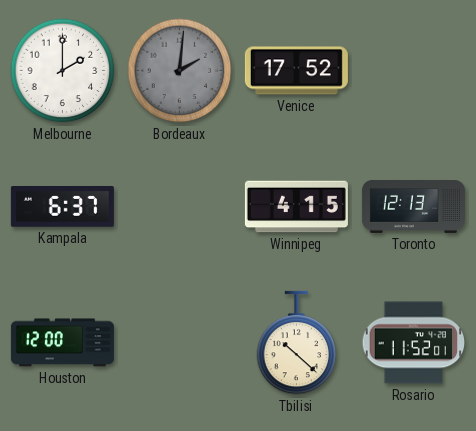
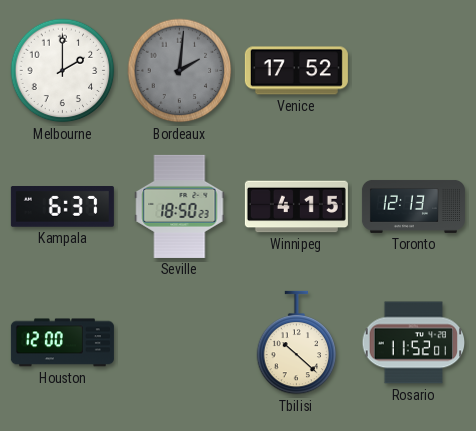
Seville: none -> 18:50 (180, 206)
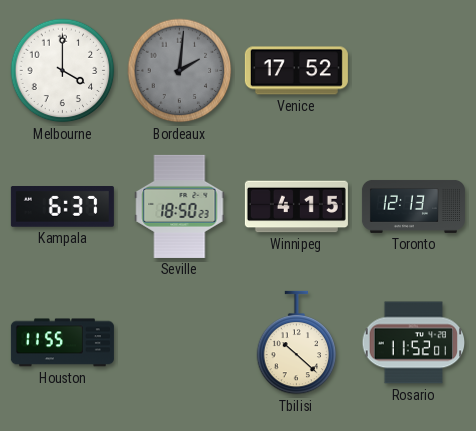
Melbourne: 2:00 -> 4:00 (63, 71)
Houston: 12:00 -> 11:55 (62, 343)
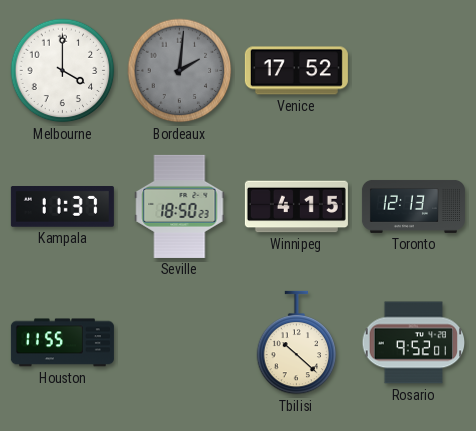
Kampala: 6:37 -> 11:37 (62, 207)
Rosario: 11:52 -> 9:52 (414, 343)
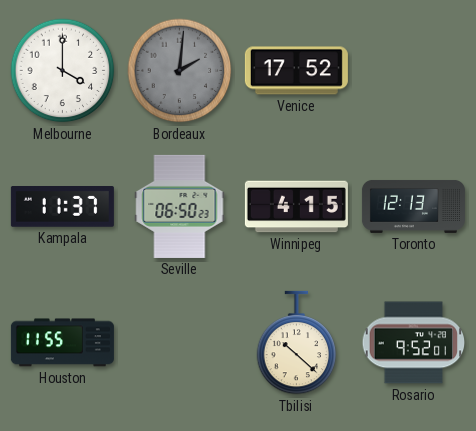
Seville: 18:50 -> 06:50 (180, 206)
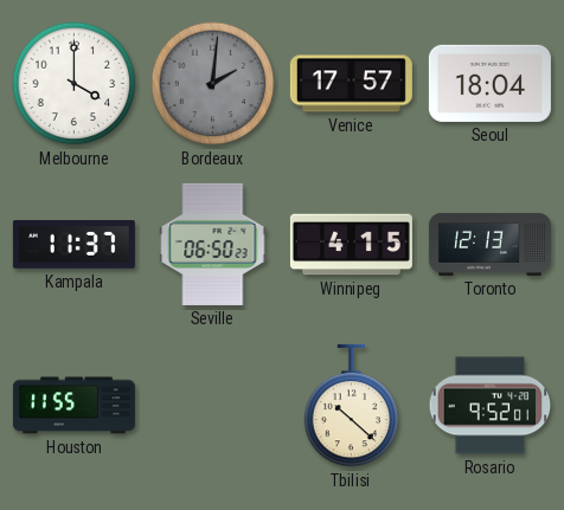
Venice: 17:52 -> 17:57 (351, 84)
Seoul: none -> 18:04 (489, 83)
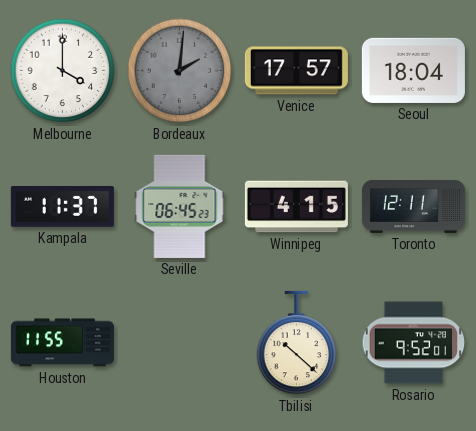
Seville: 06:50 -> 06:45 (180, 206)
Toronto: 12:13 -> 12:11 (413, 206)
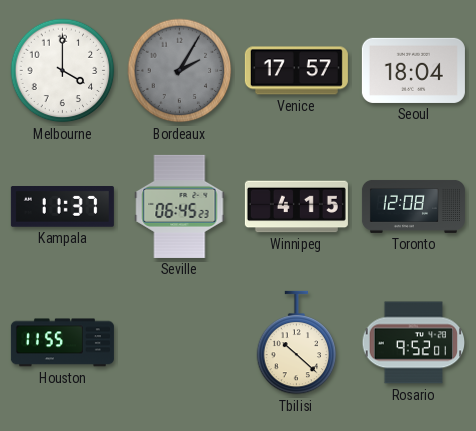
Bordeaux: 2:01 -> 2:05 (180, 71)
Toronto: 12:11 -> 12:08 (413, 206)
